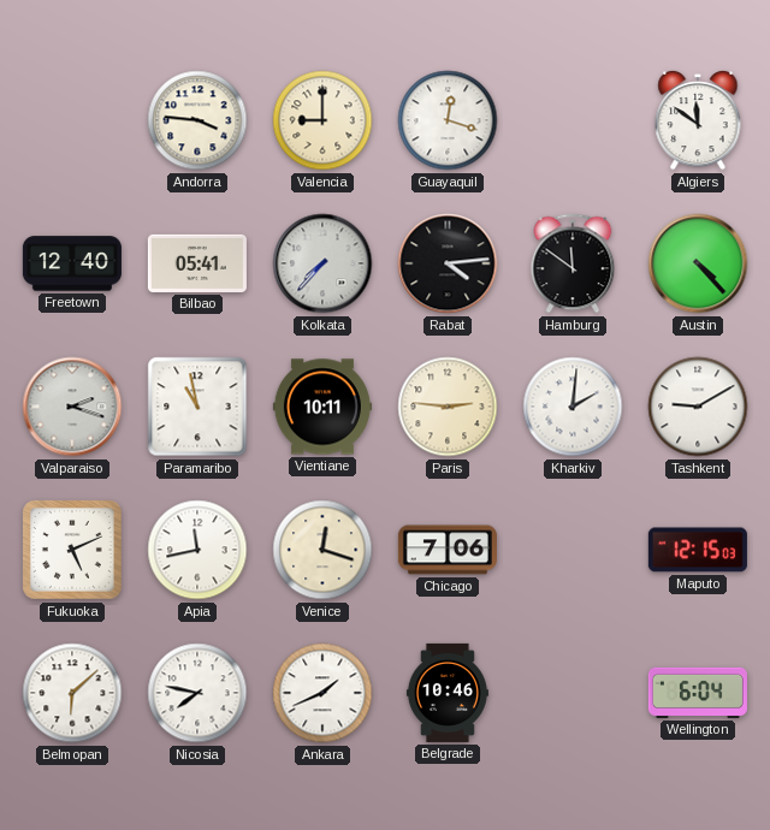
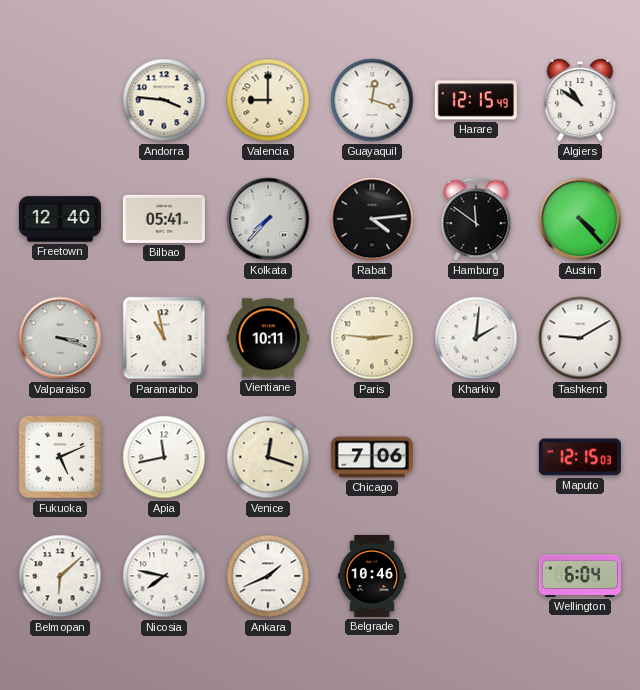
Harare: none -> 12:15 (476, 100)
Algiers: 11:51 -> 10:51 (580, 100)
Valparaiso: 2:18 -> 3:18 (60, 338)
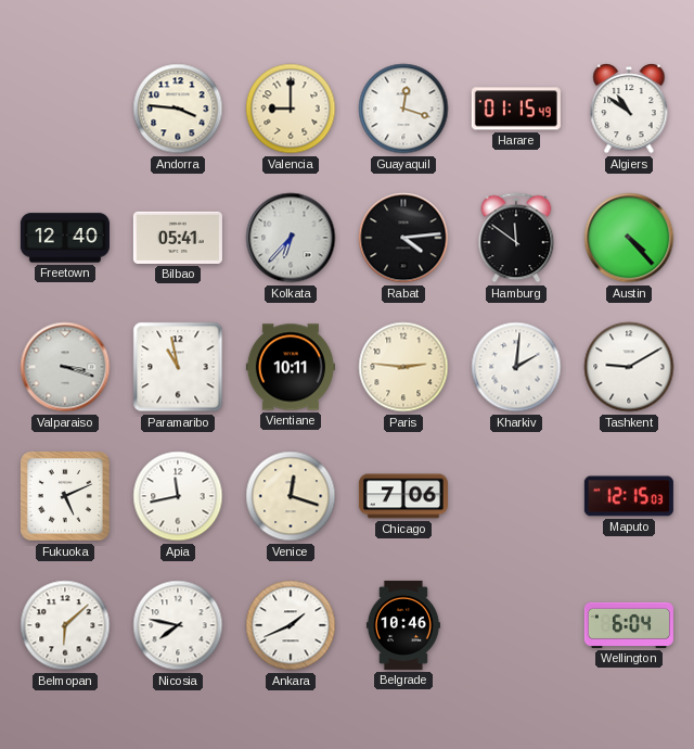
Harare: 12:15 -> 01:15 (516, 109)
Kolkata: 7:37 -> 6:37 (291, 238)
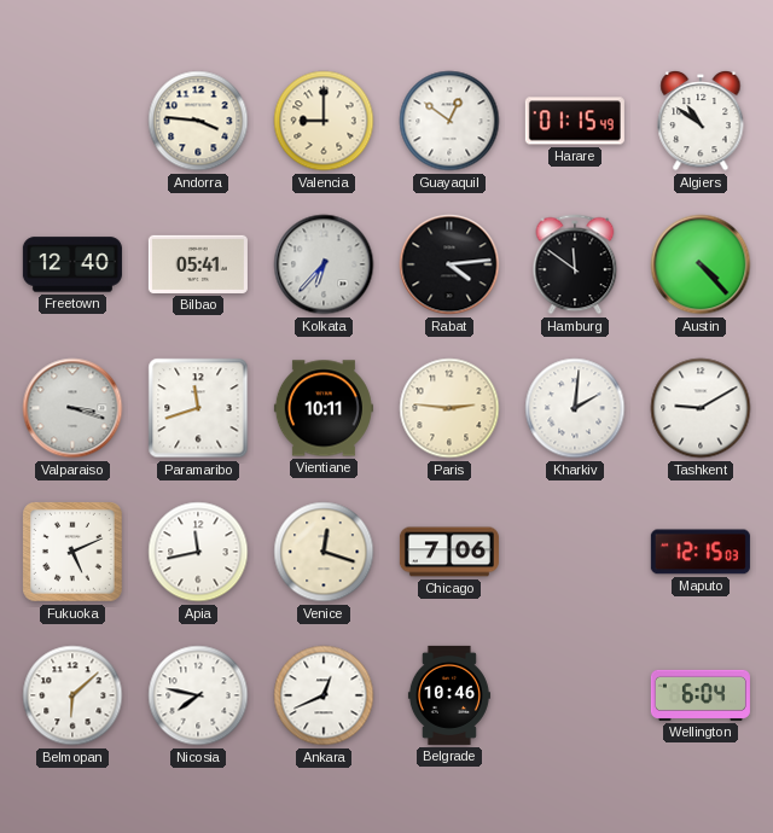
Guayaquil: 12:18 -> 12:51 (449, 121)
Paramaribo: 10:58 -> 11:42 (198, 408)
Ankara: 1:41 -> 12:41 (324, 695)
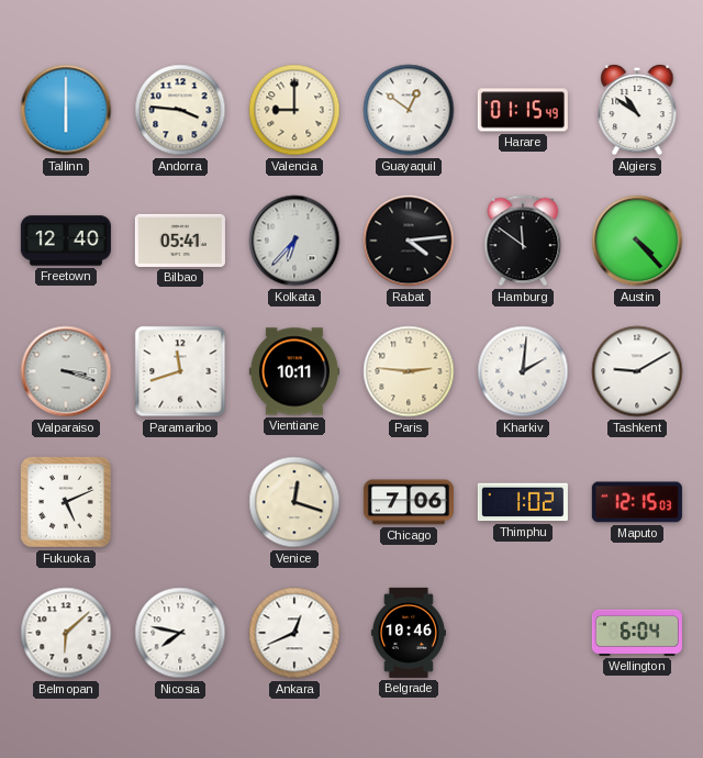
Tallinn: none -> 6:00 (66, 110)
Apia: 11:43 -> none (198, 552)
Thimphu: none -> 1:02 (523, 502)
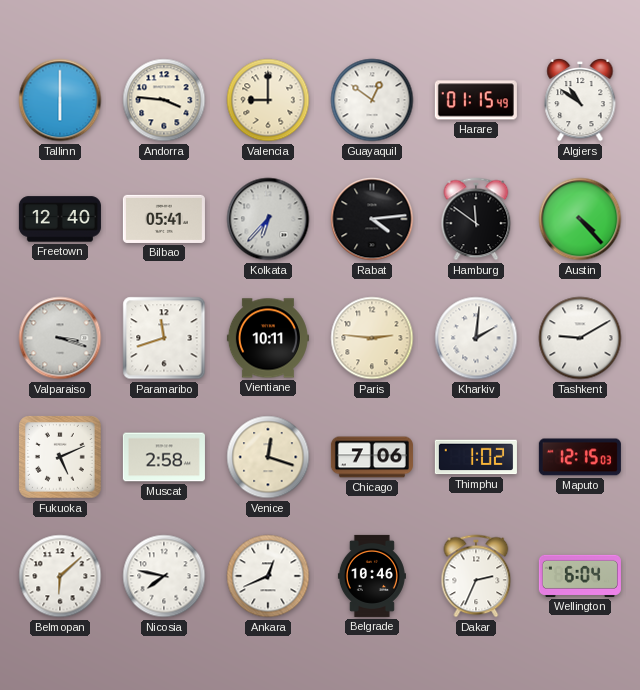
Muscat: none -> 2:58 (164, 457)
Dakar: none -> 2:34 (476, 576)
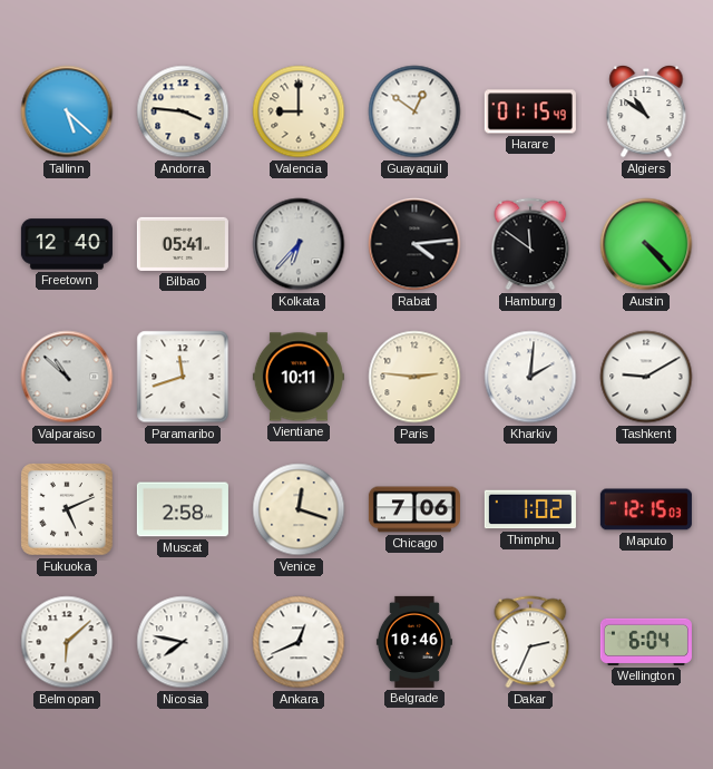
Tallinn: 6:00 -> 5:22 (67, 111)
Valparaiso: 3:18 -> 10:52 (67, 377)
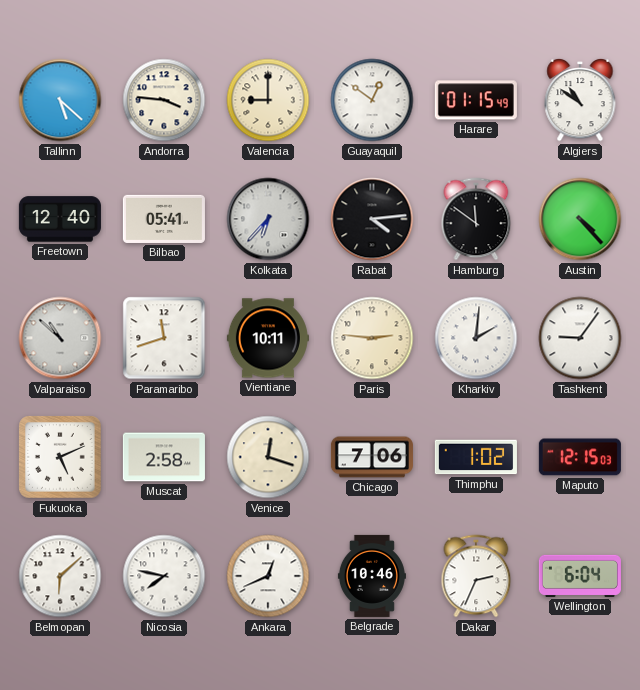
Tashkent: 9:10 -> 9:06 (580, 338)
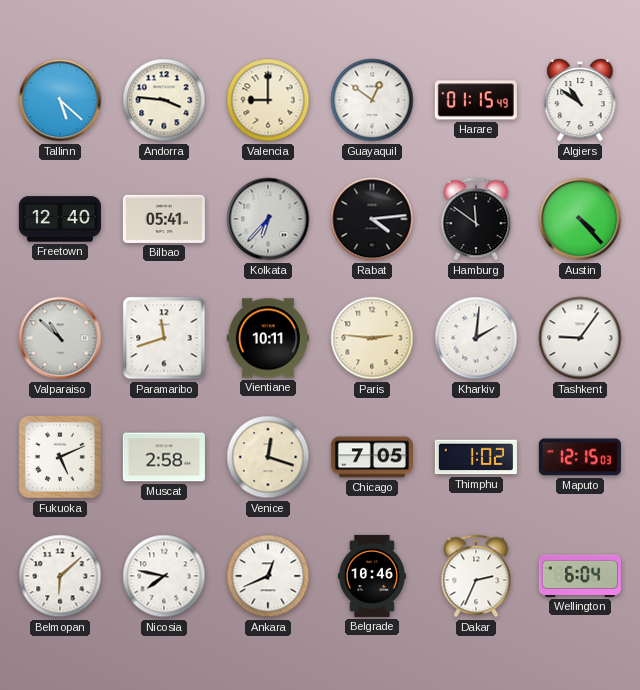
Chicago: 7:06 -> 7:05 (372, 457)
